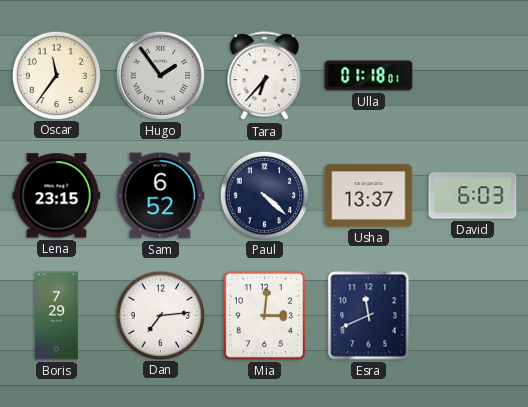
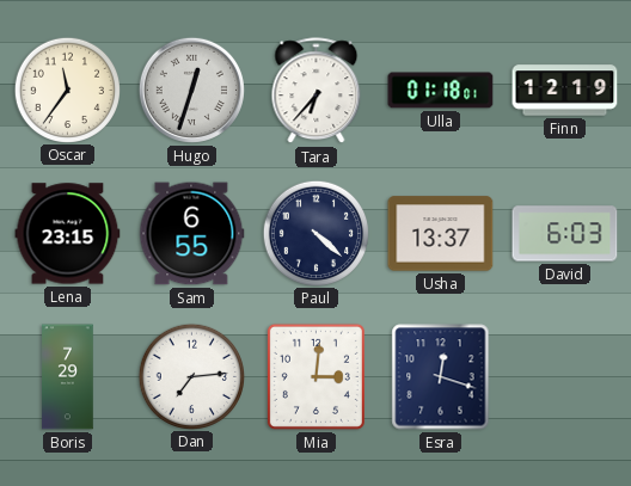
Hugo: 1:54 -> 12:33 (191, 90)
Finn: none -> 12:19 (565, 91)
Sam: 6:52 -> 6:55 (191, 234)
Esra: 11:41 -> 12:18 (441, 377)
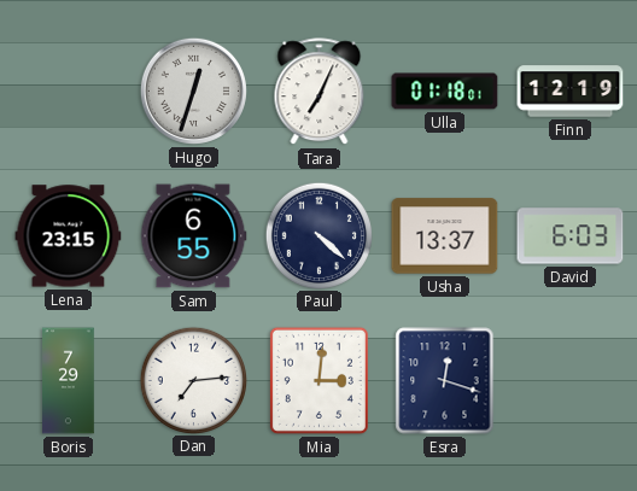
Oscar: 11:36 -> none (67, 90)
Tara: 6:37 -> 7:04 (320, 92)
